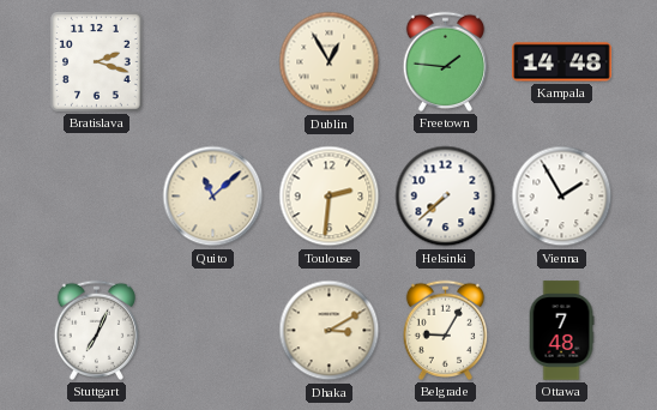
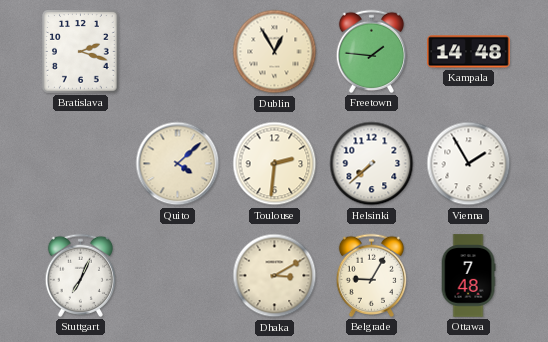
Quito: 11:08 -> 4:08 (178, 164)
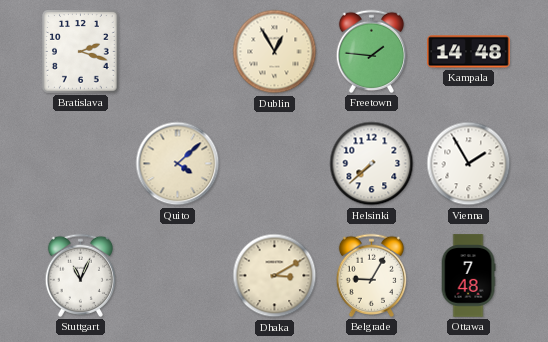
Toulouse: 2:31 -> none (275, 164)
Stuttgart: 7:04 -> 11:04 (80, 275)
